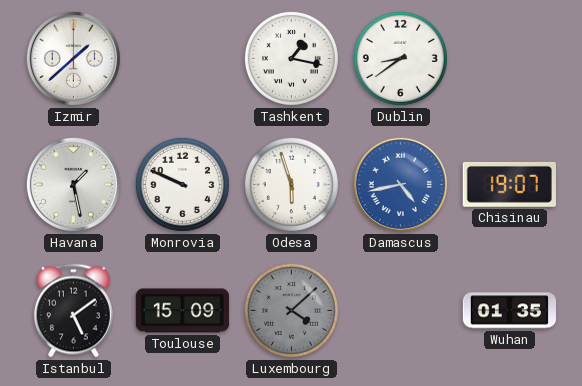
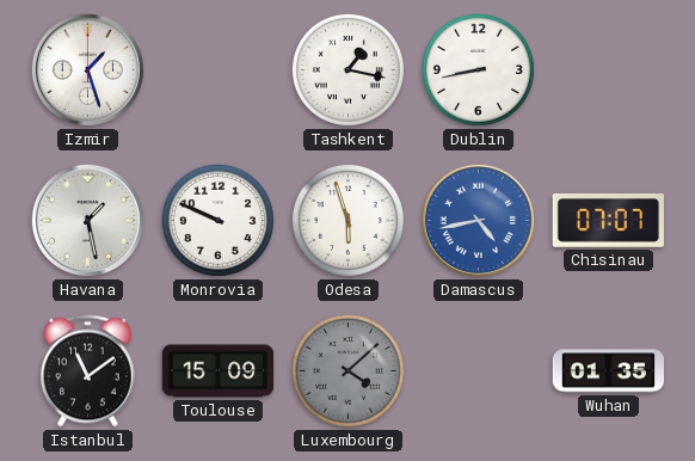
Izmir: 1:38 -> 1:27 (87, 69)
Dublin: 8:39 -> 8:43 (478, 69)
Chisinau: 19:07 -> 07:07 (608, 220)
Istanbul: 5:09 -> 11:09 (87, 371)
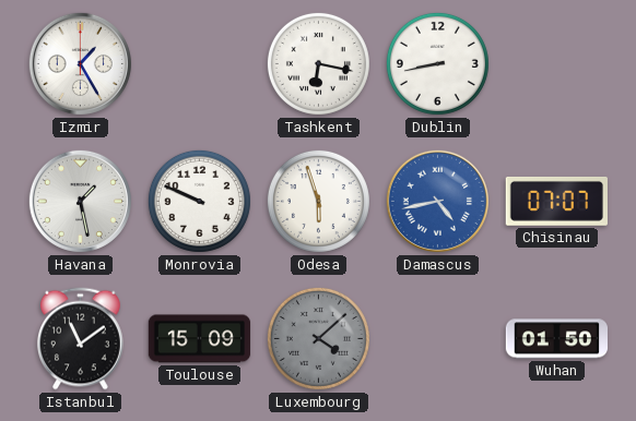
Izmir: 1:27 -> 1:25 (80, 63)
Tashkent: 1:17 -> 6:17 (318, 63)
Wuhan: 01:35 -> 01:50 (557, 339)
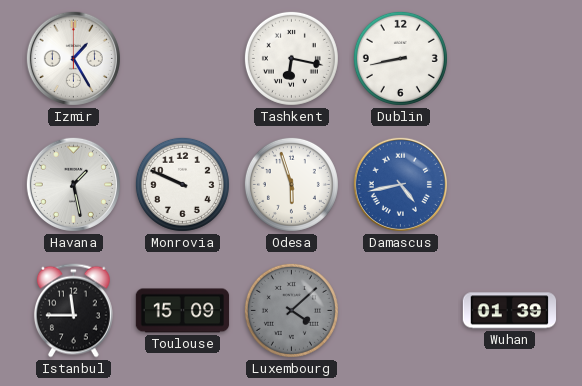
Chisinau: 07:07 -> none (556, 201)
Istanbul: 11:09 -> 11:45 (73, 311)
Wuhan: 01:50 -> 01:39 (510, 311)
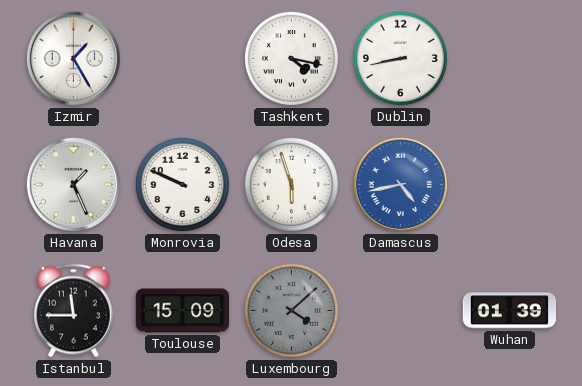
Tashkent: 6:17 -> 4:17 (291, 58)
Havana: 1:28 -> 1:26 (73, 184)
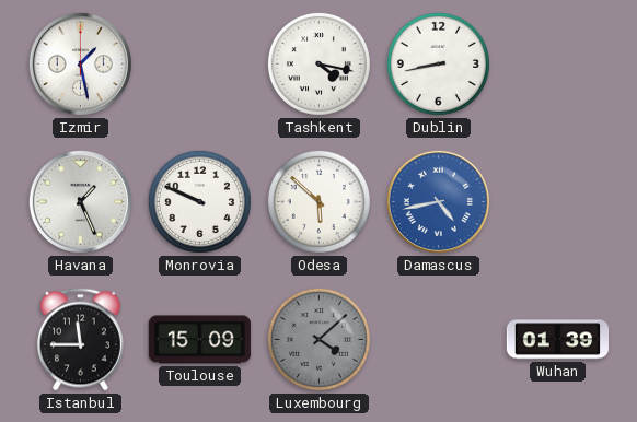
Izmir: 1:25 -> 1:28 (80, 63)
Odesa: 5:57 -> 5:52 (319, 201)
